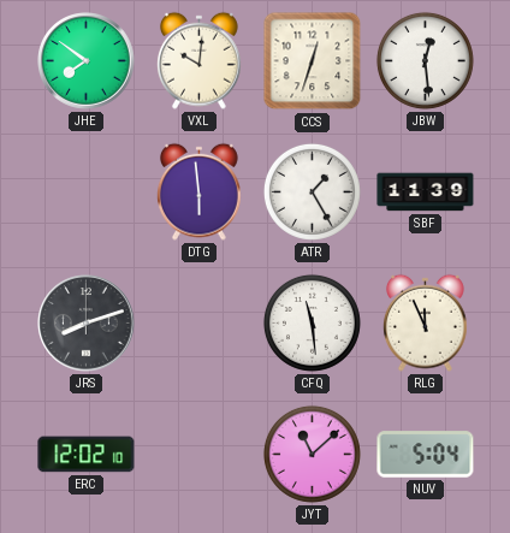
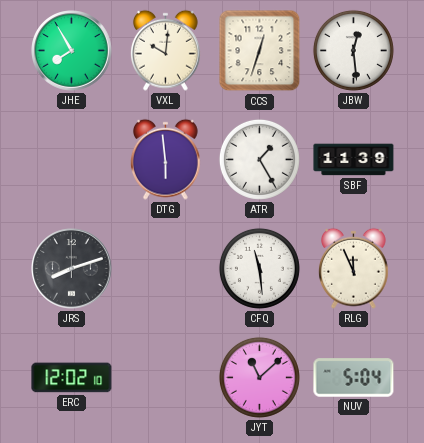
JHE: 7:51 -> 7:55 (72, 51)
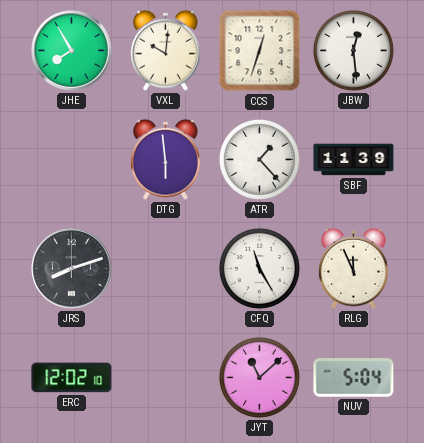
ATR: 1:25 -> 1:23 (259, 159)
CFQ: 11:29 -> 11:25 (259, 268)
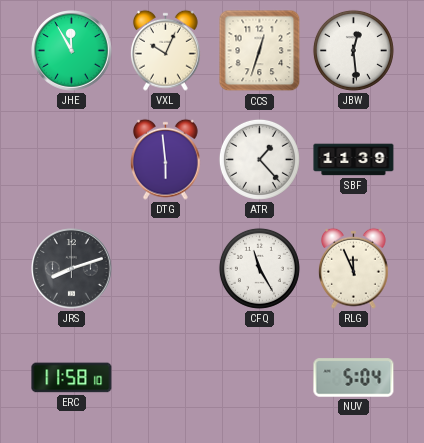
JHE: 7:55 -> 11:55 (72, 51)
VXL: 10:01 -> 10:04 (166, 50)
ERC: 12:02 -> 11:58 (72, 378)
JYT: 11:08 -> none (259, 377)
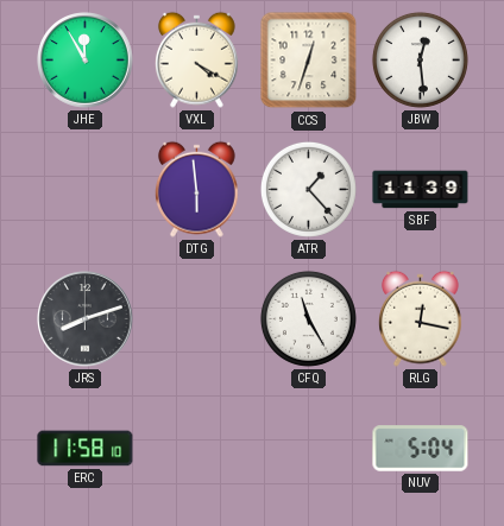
VXL: 10:04 -> 4:20 (197, 59)
RLG: 11:56 -> 12:17 (421, 318)
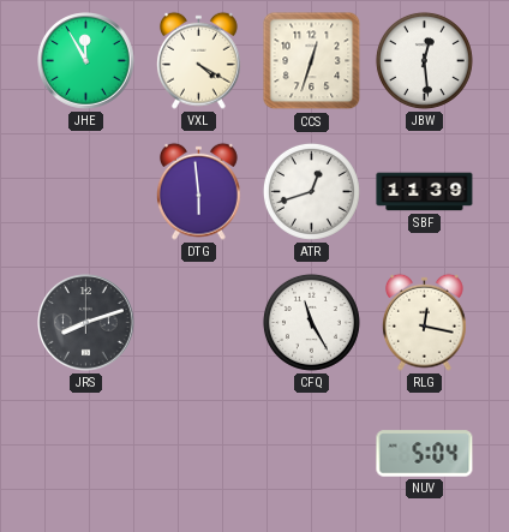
ATR: 1:23 -> 12:42 (311, 191)
ERC: 11:58 -> none (86, 449)
